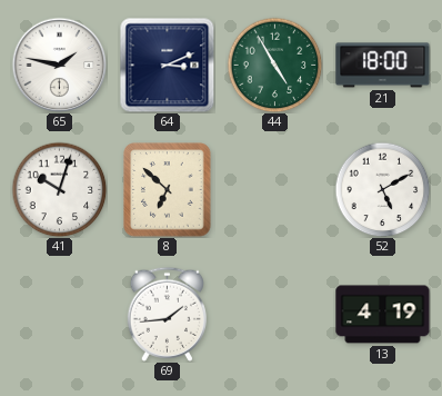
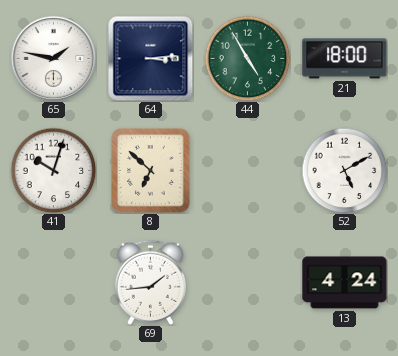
64: 3:11 -> 3:14 (150, 58)
13: 4:19 -> 4:24 (345, 283)
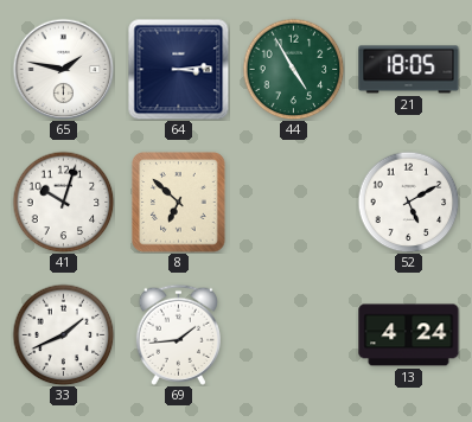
21: 18:00 -> 18:05 (409, 70)
33: none -> 1:41 (63, 334)
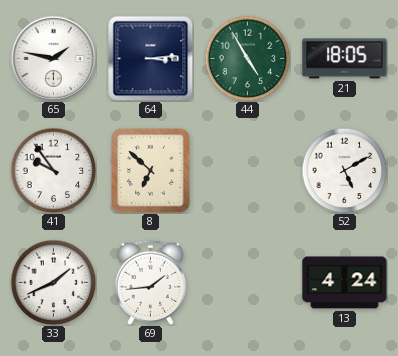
41: 10:03 -> 9:54 (53, 170)
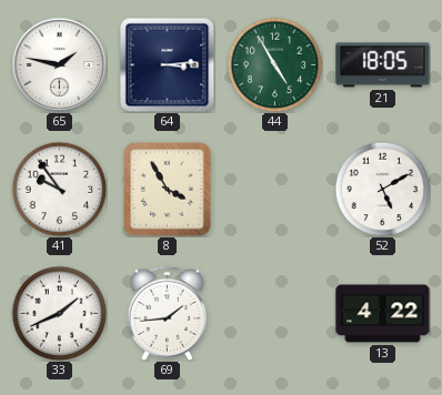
8: 6:52 -> 3:55 (168, 190)
13: 4:24 -> 4:22 (383, 314)
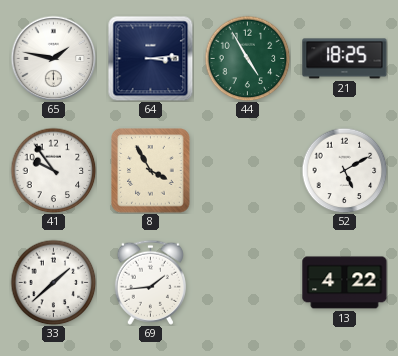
21: 18:05 -> 18:25 (345, 59)
33: 1:41 -> 1:38 (53, 282)
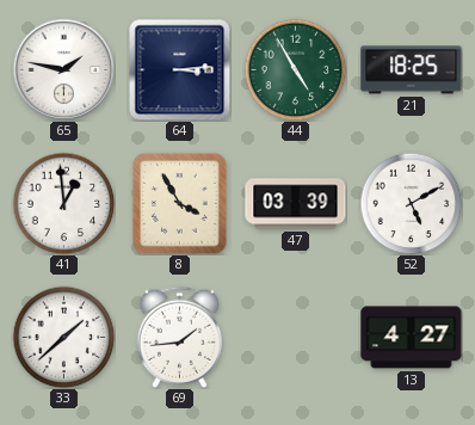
41: 9:54 -> 12:59 (63, 203)
47: none -> 03:39 (296, 204)
13: 4:22 -> 4:27 (412, 338)
